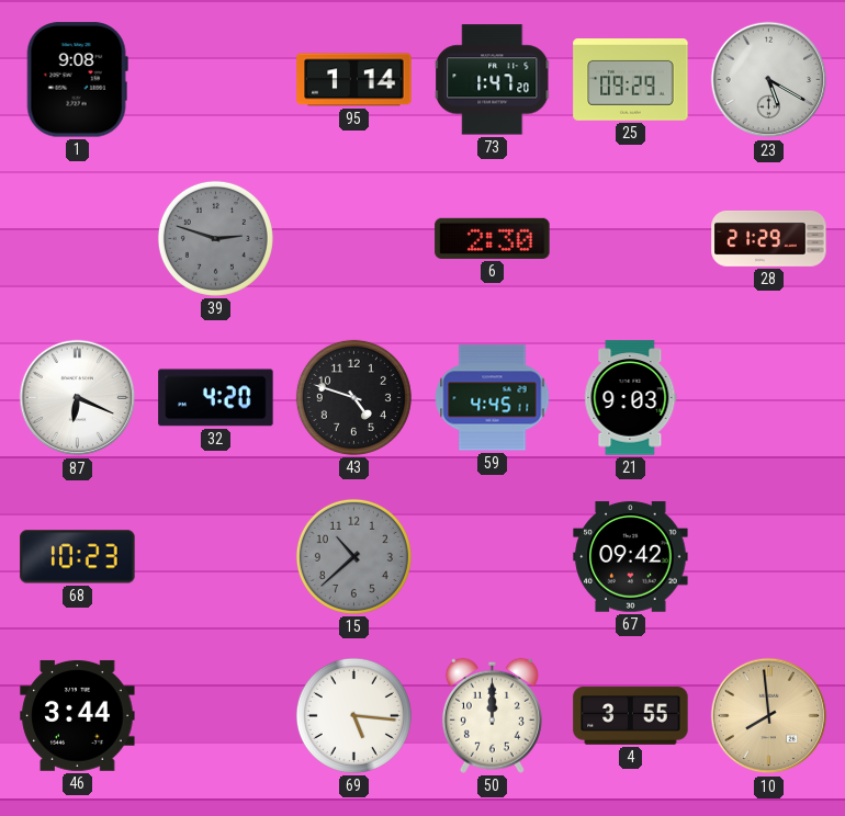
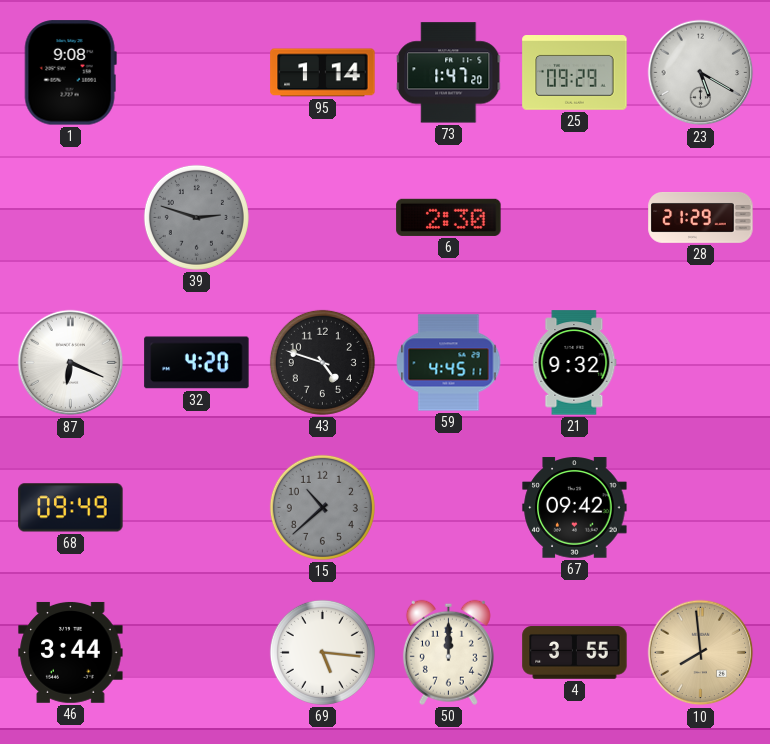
21: 9:03 -> 9:32 (575, 363)
68: 10:23 -> 09:49 (71, 508)
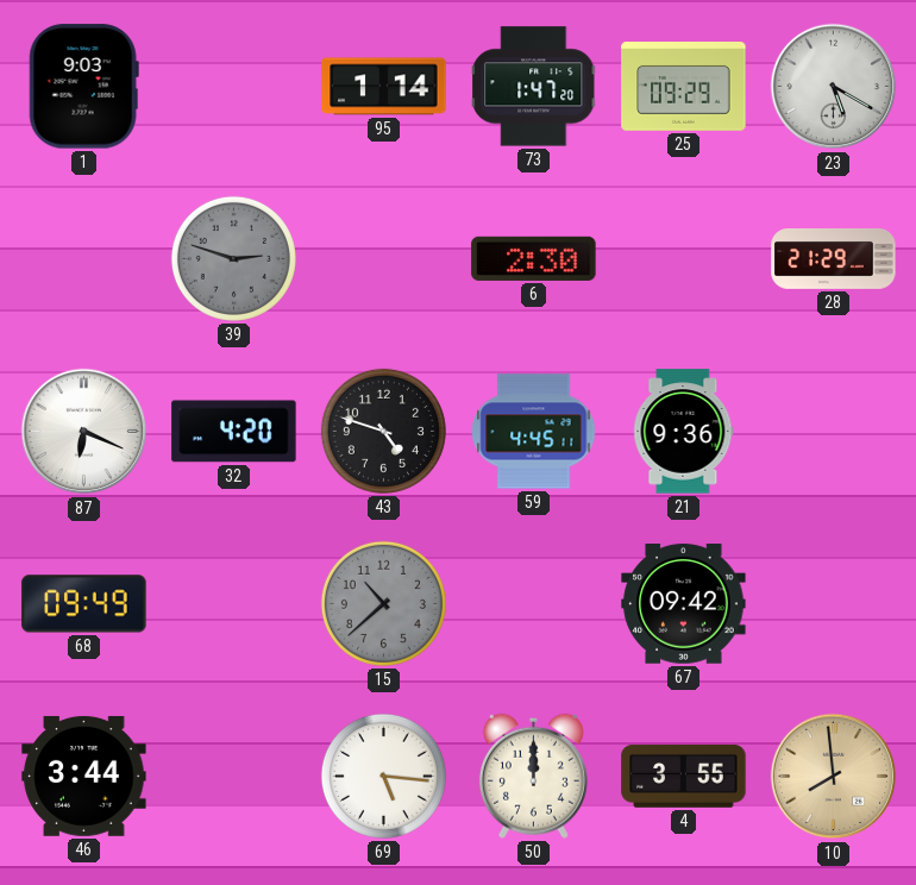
1: 9:08 -> 9:03 (83, 87)
21: 9:32 -> 9:36 (684, 432)
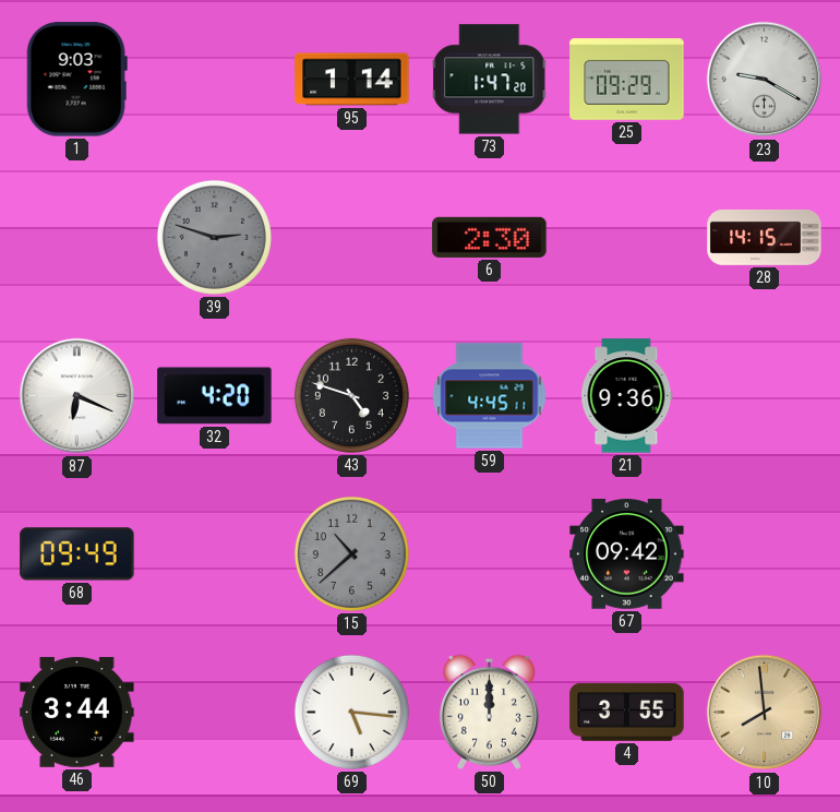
23: 5:20 -> 9:20 (765, 80)
28: 21:29 -> 14:15 (765, 238)
